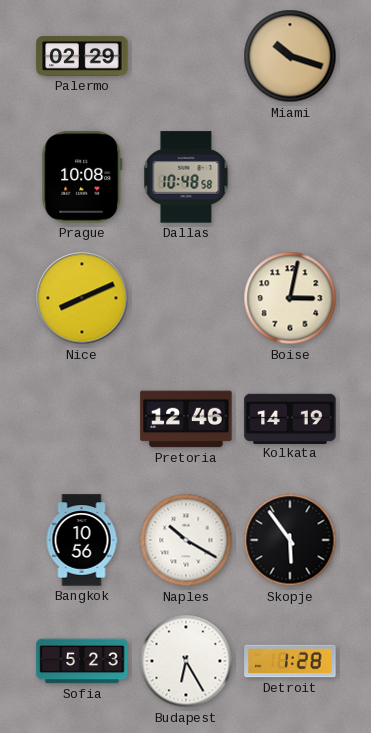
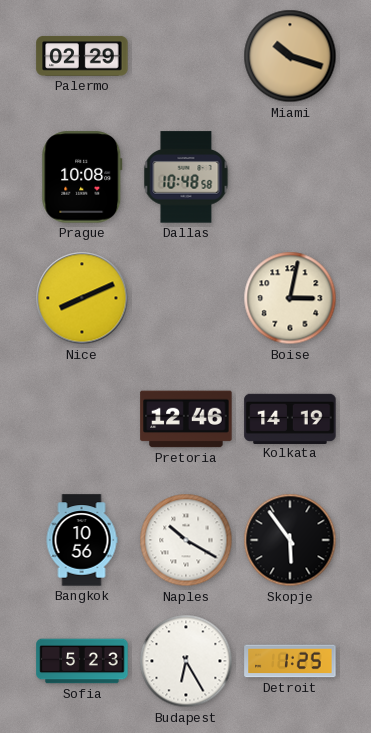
Detroit: 1:28 -> 1:25 (290, 661)
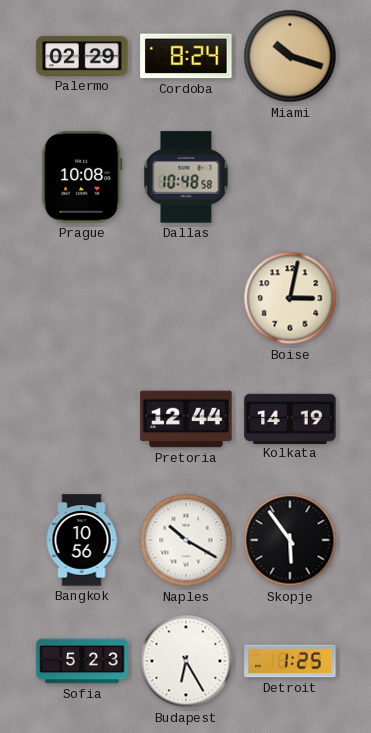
Cordoba: none -> 8:24 (186, 56)
Nice: 8:11 -> none (82, 298)
Pretoria: 12:46 -> 12:44 (186, 419)
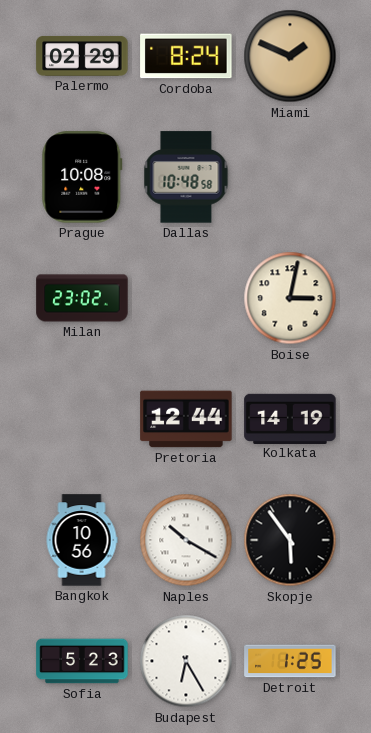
Miami: 10:18 -> 1:49 (290, 56)
Milan: none -> 23:02 (82, 298)
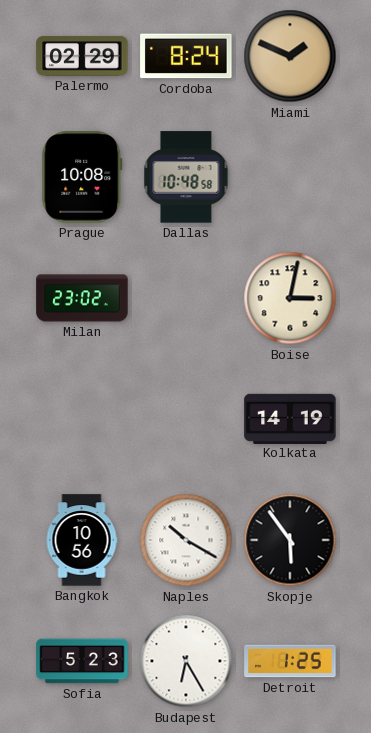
Pretoria: 12:44 -> none (186, 419)
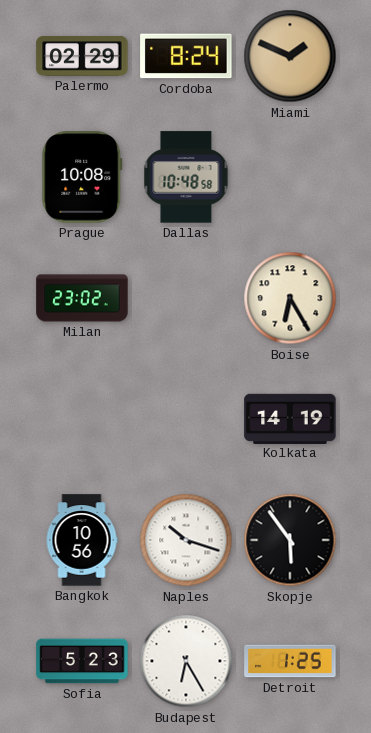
Boise: 3:02 -> 6:25 (290, 298)
Naples: 10:20 -> 10:18 (186, 540)
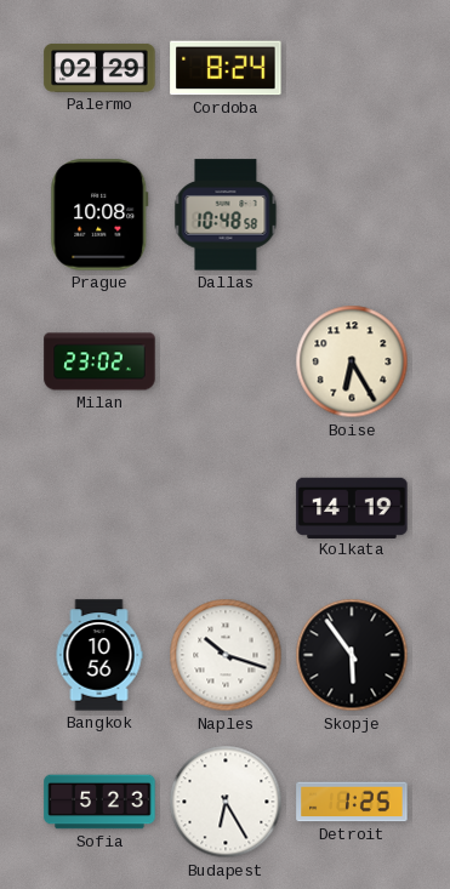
Miami: 1:49 -> none (290, 56)
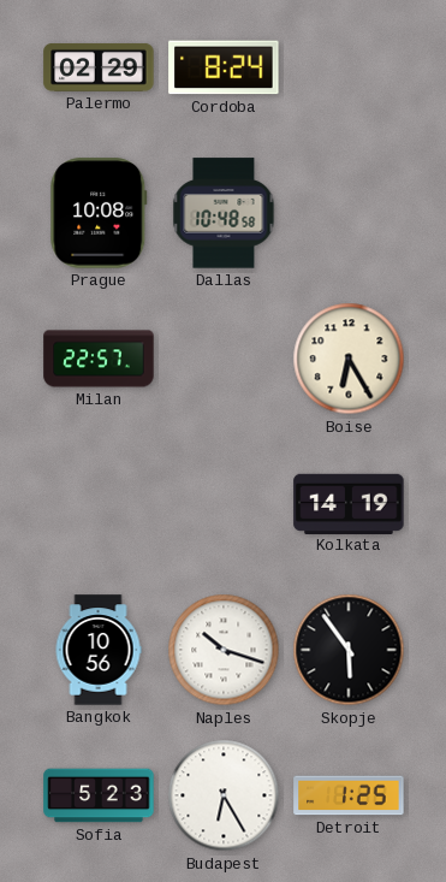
Milan: 23:02 -> 22:57 (99, 359)
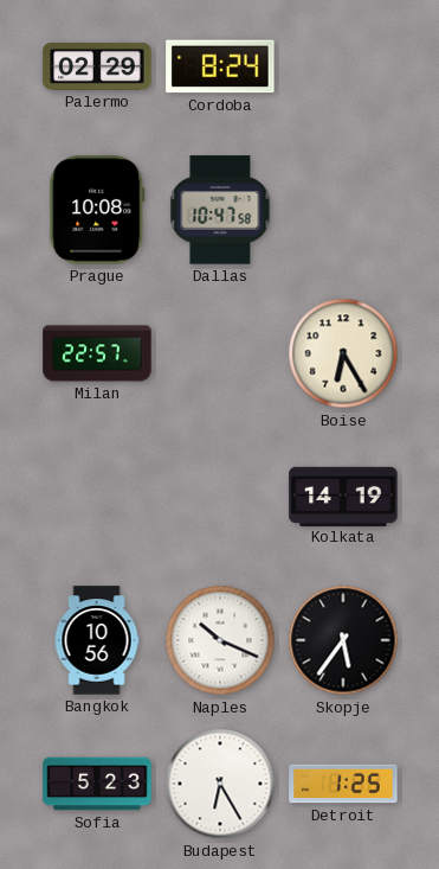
Dallas: 10:48 -> 10:47 (220, 210)
Naples: 10:18 -> 10:19 (220, 640)
Skopje: 5:54 -> 5:36 (343, 640)
